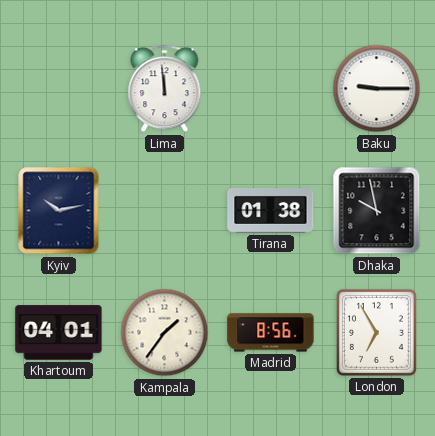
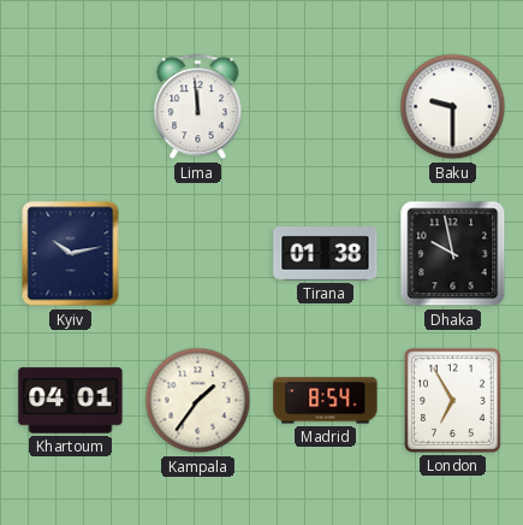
Baku: 9:15 -> 9:30 (453, 107)
Madrid: 8:56 -> 8:54 (326, 401)
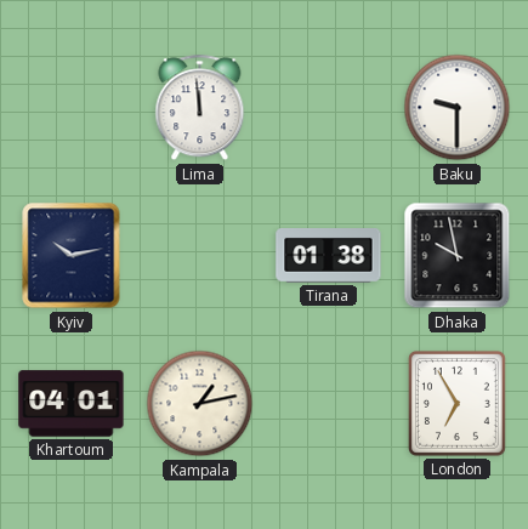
Kampala: 1:36 -> 1:13 (200, 404)
Madrid: 8:54 -> none (326, 401)
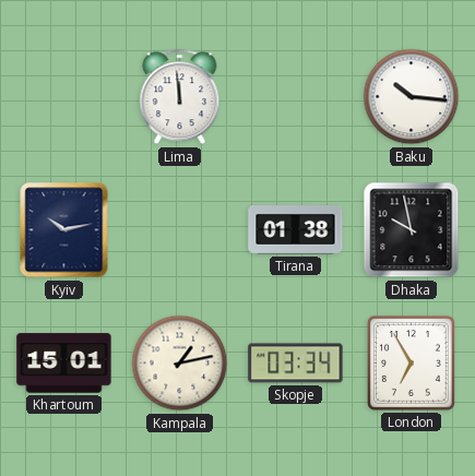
Baku: 9:30 -> 10:16 (412, 97)
Khartoum: 04:01 -> 15:01 (64, 364)
Skopje: none -> 03:34 (296, 364)
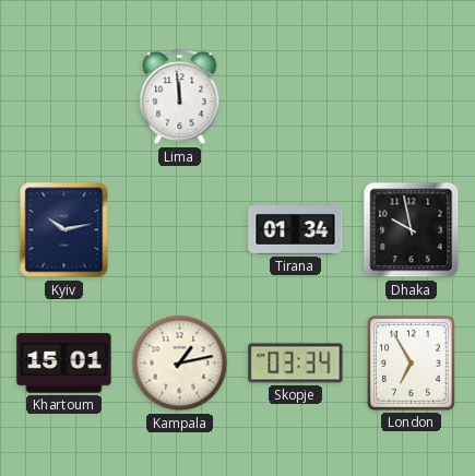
Baku: 10:16 -> none (412, 97)
Tirana: 01:38 -> 01:34 (296, 230)
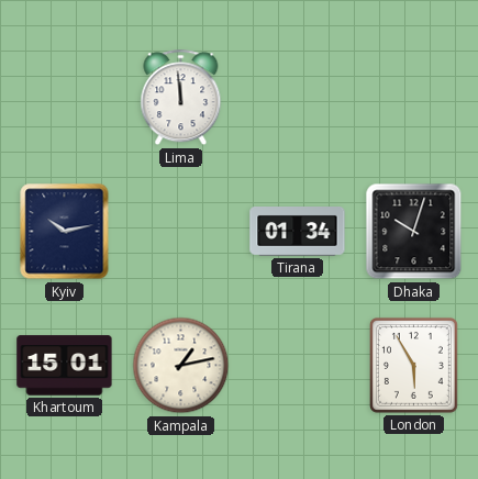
Dhaka: 9:58 -> 10:03 (414, 232)
Skopje: 03:34 -> none (296, 364)
London: 6:55 -> 5:55 (413, 365)
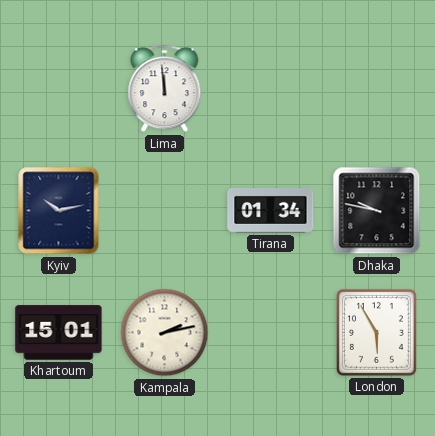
Dhaka: 10:03 -> 9:47 (377, 211)
Kampala: 1:13 -> 2:13 (165, 333)
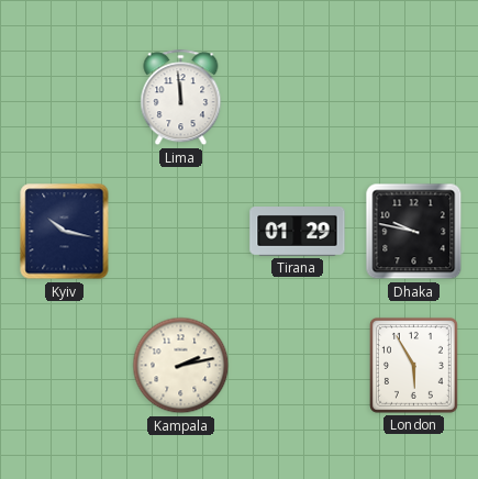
Kyiv: 10:13 -> 10:17 (65, 232)
Tirana: 01:34 -> 01:29 (298, 232)
Khartoum: 15:01 -> none (59, 333)
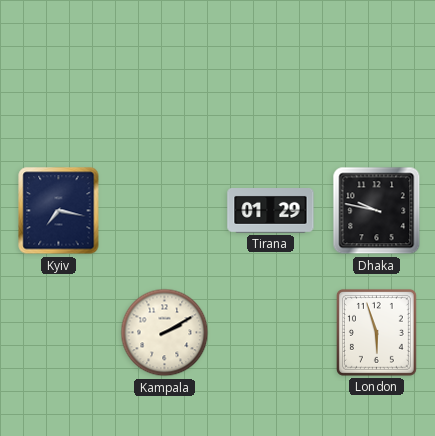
Lima: 11:59 -> none (181, 98)
Kyiv: 10:17 -> 7:17 (59, 211)
Kampala: 2:13 -> 2:10 (165, 333)
London: 5:55 -> 5:57 (376, 332)
